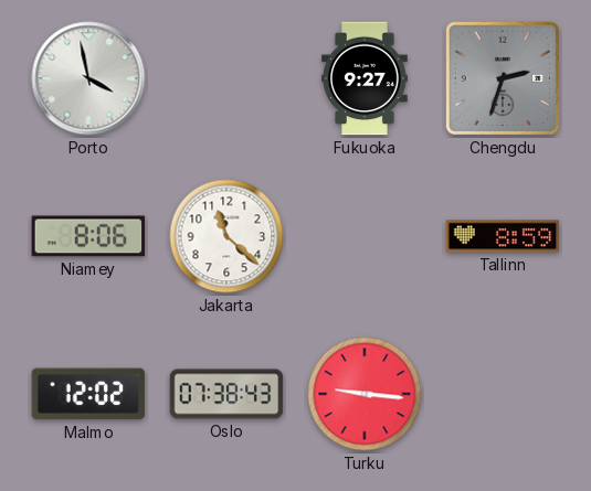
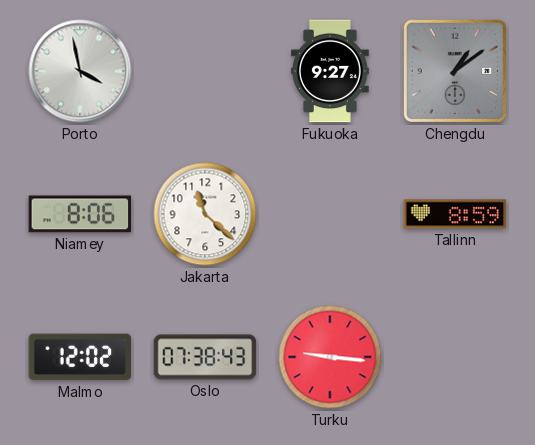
Chengdu: 2:33 -> 1:09 (455, 71)
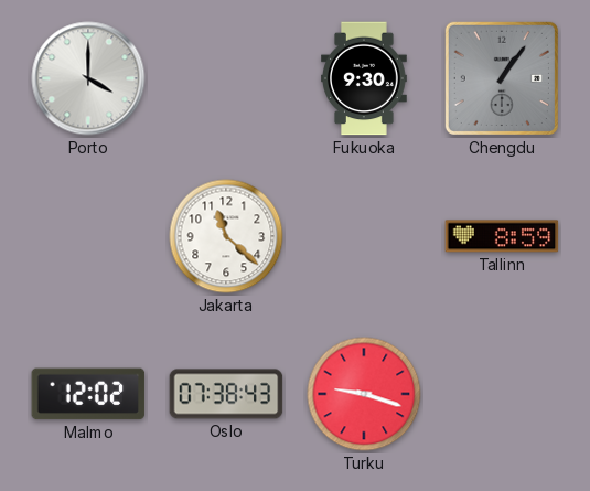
Porto: 3:58 -> 4:00 (88, 78)
Fukuoka: 9:27 -> 9:30 (365, 78)
Chengdu: 1:09 -> 1:06 (502, 78)
Niamey: 8:06 -> none (80, 214)
Turku: 9:16 -> 9:18 (364, 394)
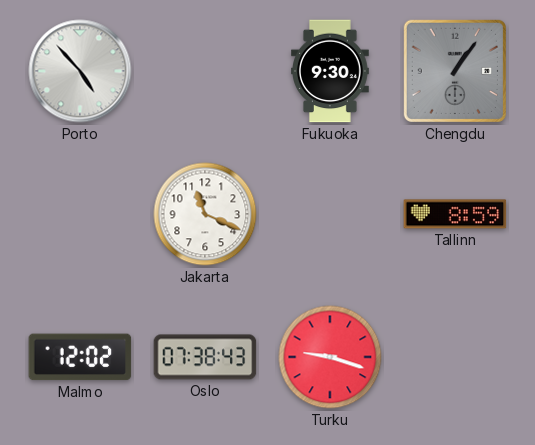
Porto: 4:00 -> 4:53 (80, 71)
Jakarta: 11:22 -> 11:19 (205, 214)
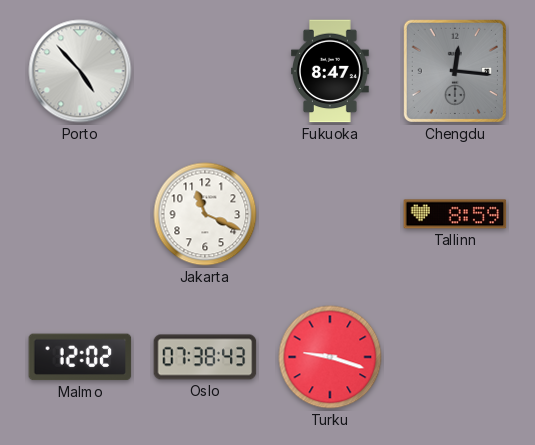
Fukuoka: 9:30 -> 8:47 (331, 71)
Chengdu: 1:06 -> 12:16 (455, 71)
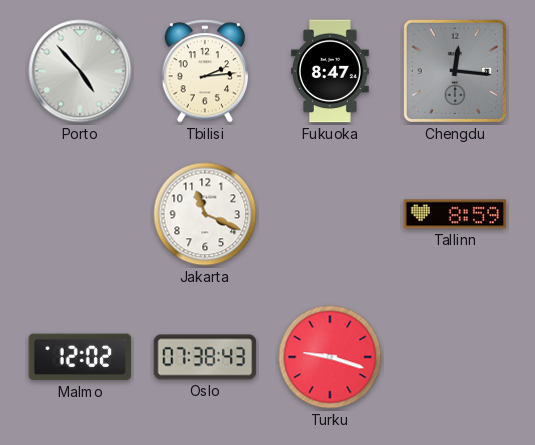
Tbilisi: none -> 2:14 (205, 71)
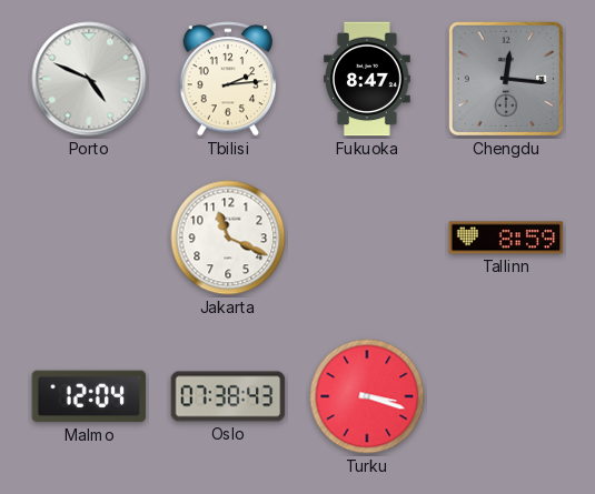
Porto: 4:53 -> 4:49 (89, 79)
Malmo: 12:02 -> 12:04 (89, 396)
Turku: 9:18 -> 3:18 (367, 396)
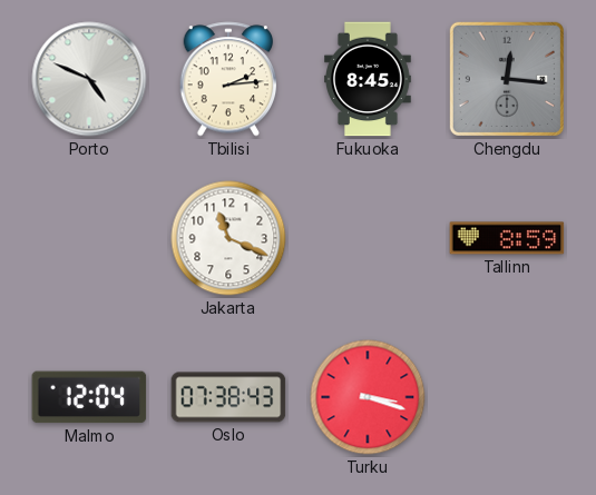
Fukuoka: 8:47 -> 8:45 (369, 79)
